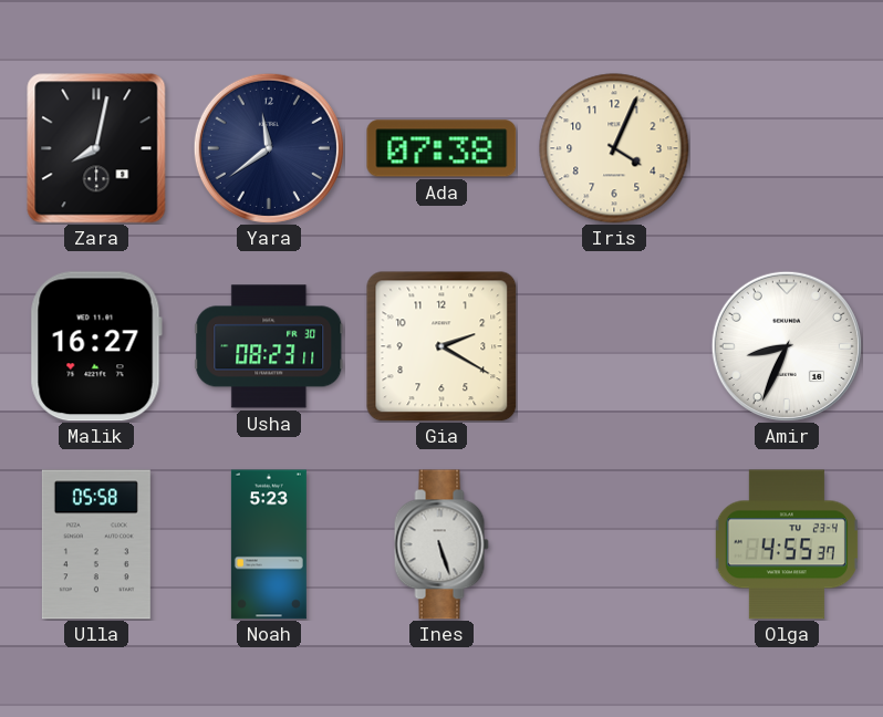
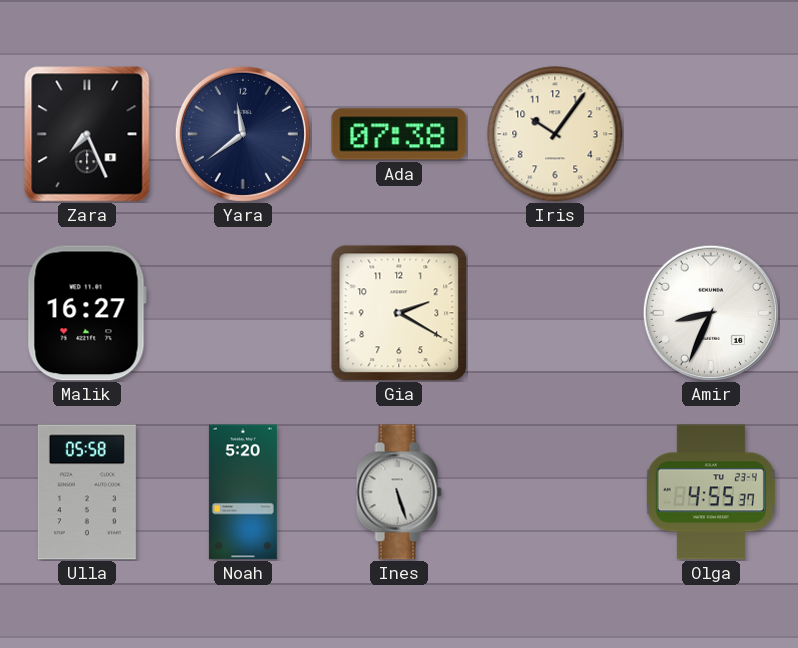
Zara: 8:02 -> 7:26 (87, 134)
Iris: 4:04 -> 10:06 (555, 134)
Usha: 08:23 -> none (269, 346)
Noah: 5:23 -> 5:20 (243, 492)
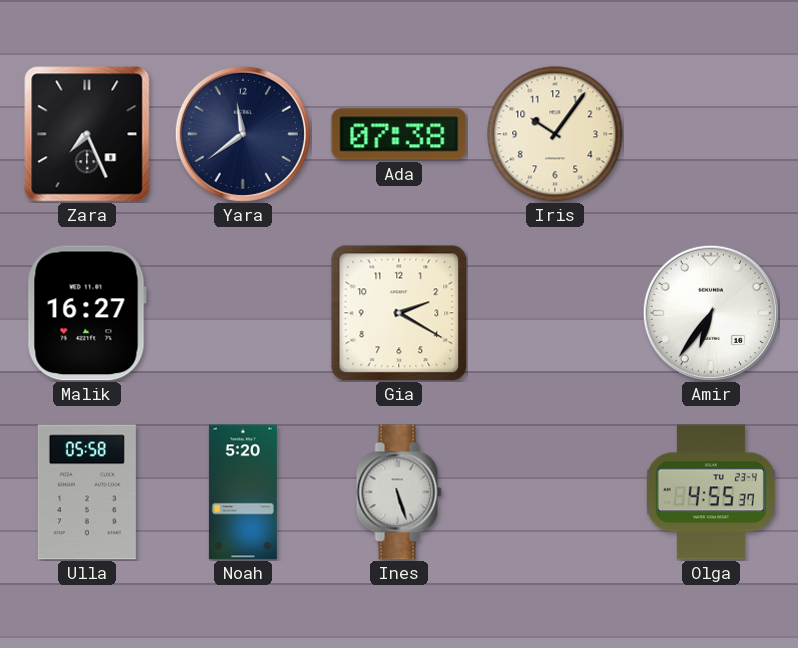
Amir: 8:34 -> 6:36 (711, 313)
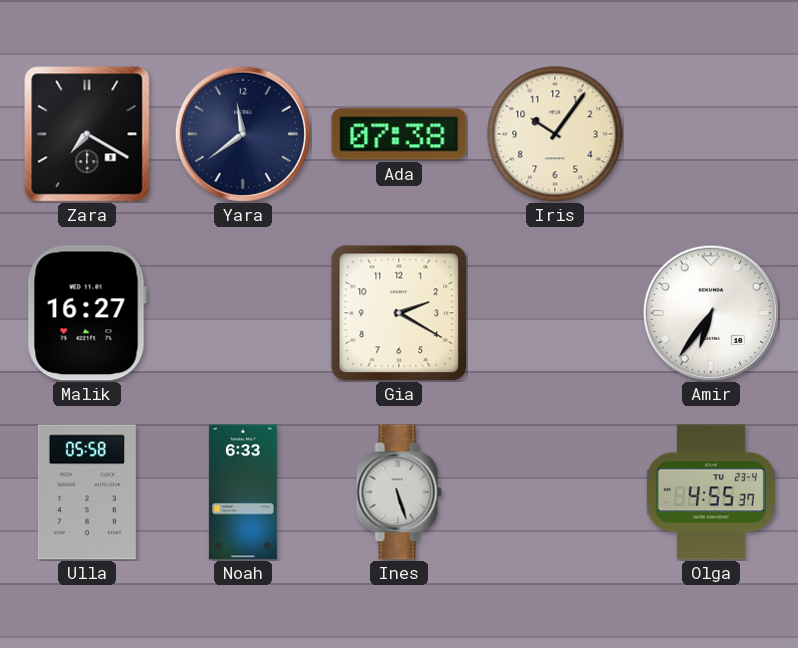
Zara: 7:26 -> 7:20 (87, 134)
Noah: 5:20 -> 6:33 (243, 492)
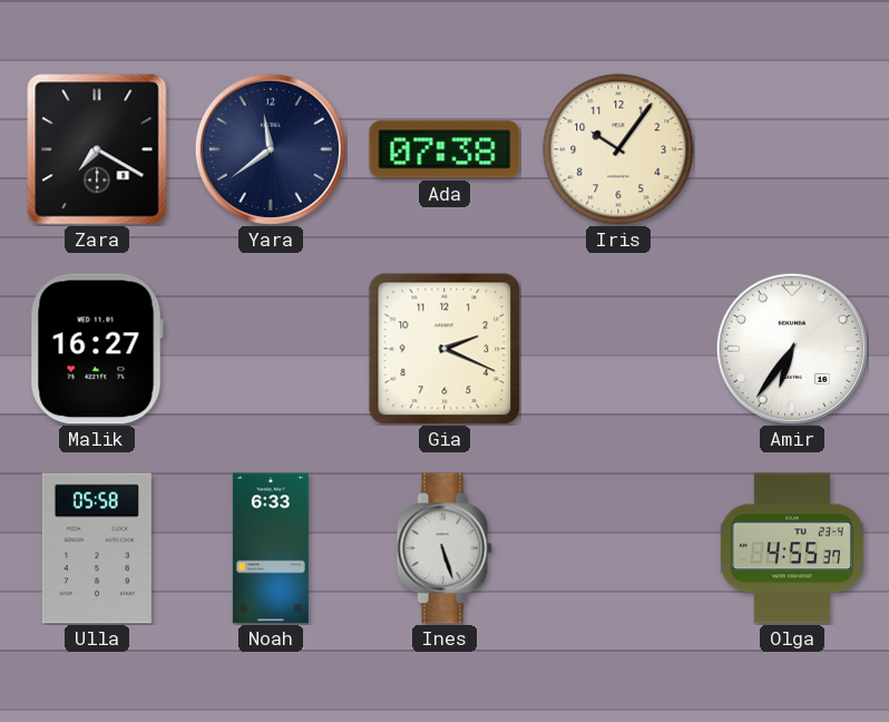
Gia: 2:20 -> 2:19 (444, 349)
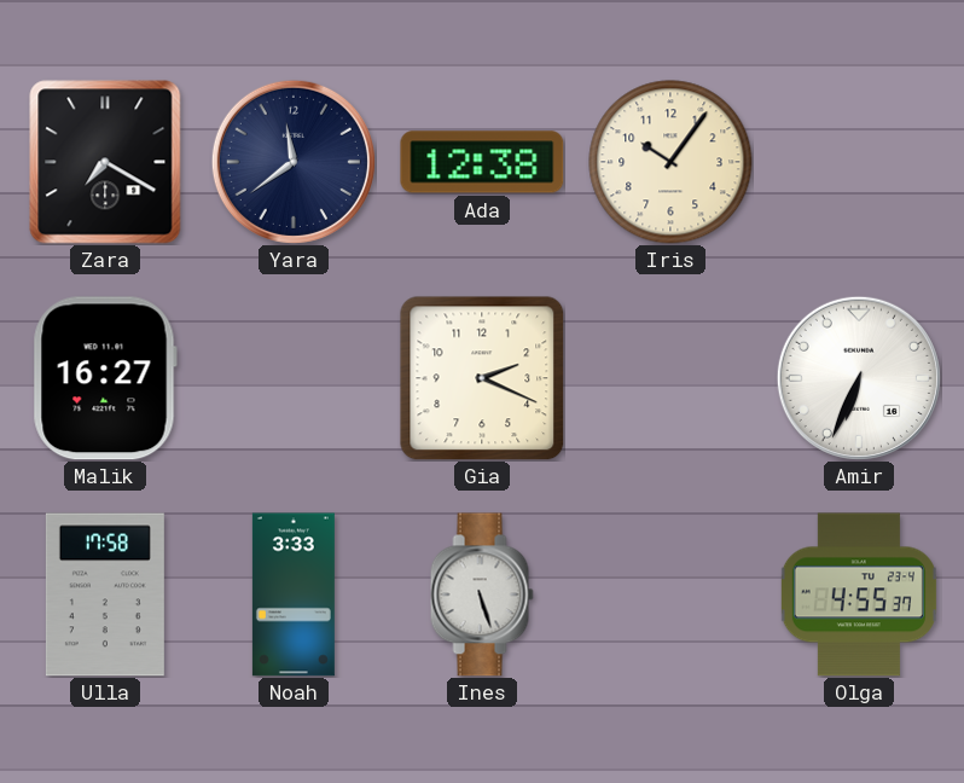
Ada: 07:38 -> 12:38 (482, 162)
Amir: 6:36 -> 6:34 (859, 378)
Ulla: 05:58 -> 17:58 (105, 594)
Noah: 6:33 -> 3:33 (294, 594)
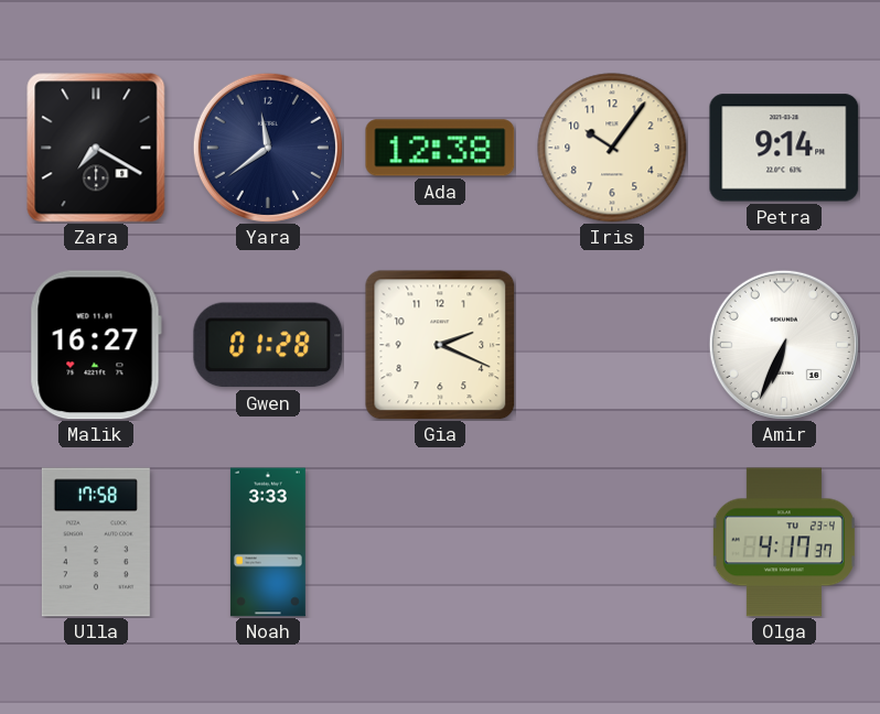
Petra: none -> 9:14 (784, 148)
Gwen: none -> 01:28 (268, 345)
Ines: 5:27 -> none (482, 594)
Olga: 4:55 -> 4:17 (784, 542)
